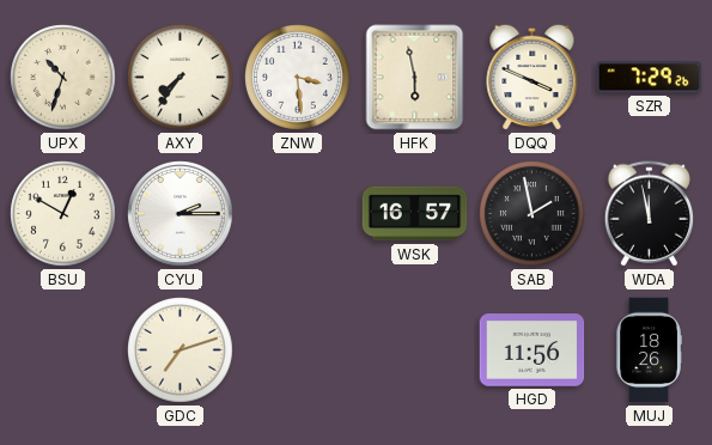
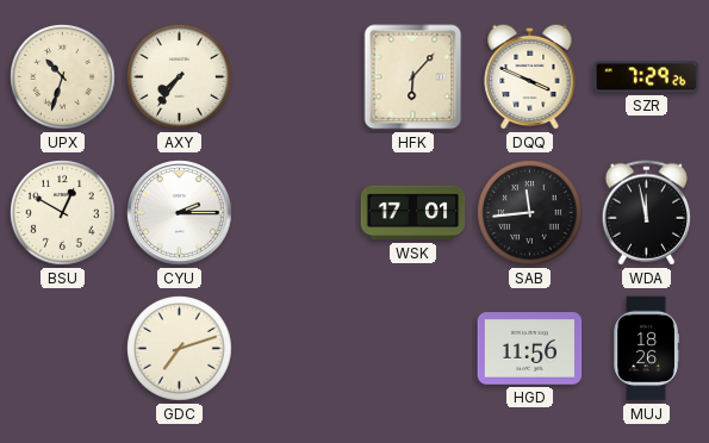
ZNW: 3:29 -> none (298, 78)
HFK: 5:58 -> 6:07 (413, 77)
WSK: 16:57 -> 17:01 (413, 213)
SAB: 1:58 -> 11:44 (530, 213)
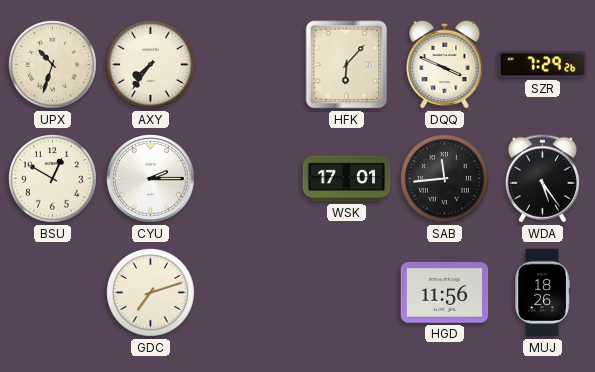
WDA: 11:58 -> 5:24 (542, 179)
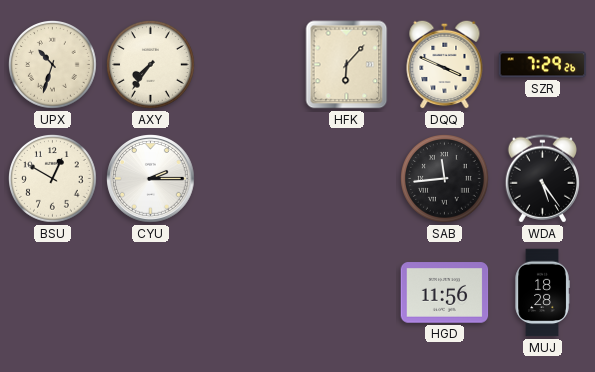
WSK: 17:01 -> none (347, 179)
GDC: 7:12 -> none (151, 293)
MUJ: 18:26 -> 18:28 (542, 293)
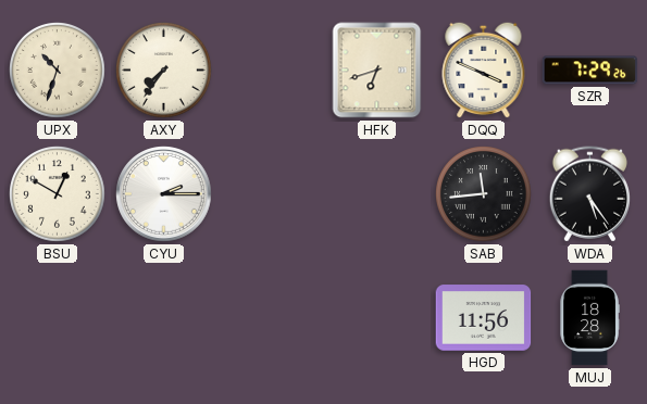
HFK: 6:07 -> 6:42 (377, 71)
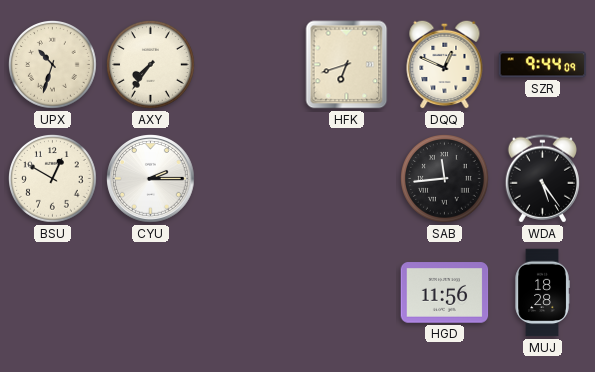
DQQ: 3:49 -> 12:49 (445, 64)
SZR: 7:29 -> 9:44 (543, 65)
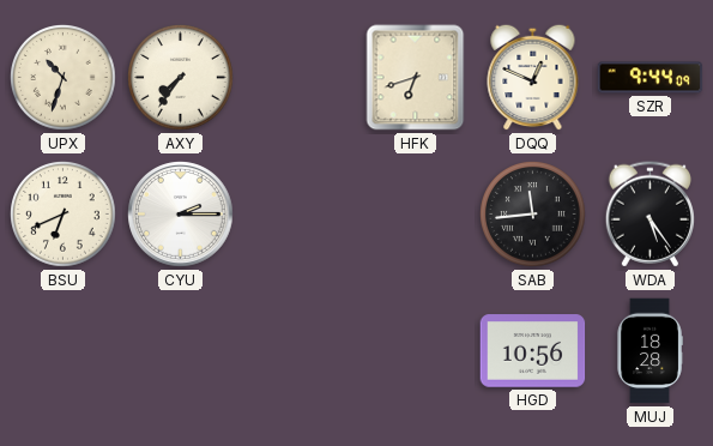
BSU: 12:50 -> 6:41 (64, 215)
HGD: 11:56 -> 10:56 (533, 351)
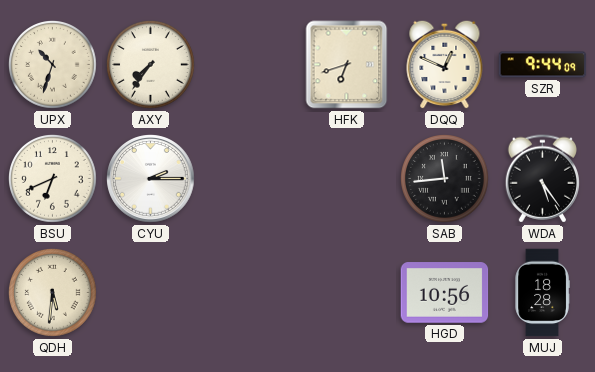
QDH: none -> 5:31 (53, 293)
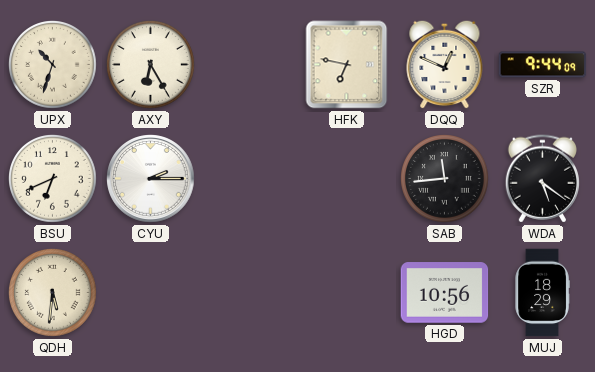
AXY: 7:36 -> 6:25 (151, 65)
HFK: 6:42 -> 6:47 (347, 65)
WDA: 5:24 -> 5:21 (542, 179)
MUJ: 18:28 -> 18:29 (542, 293)
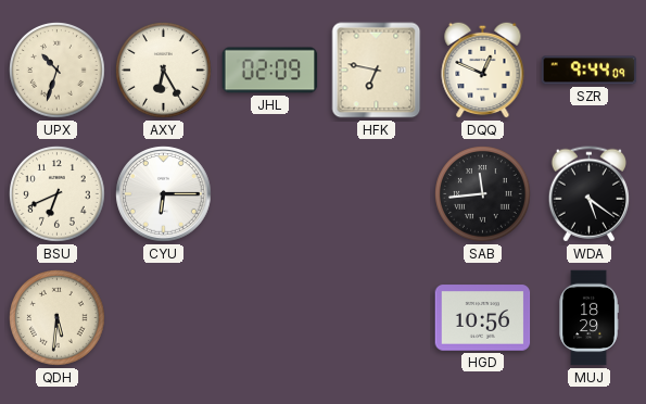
JHL: none -> 02:09 (270, 71)
CYU: 2:15 -> 6:15 (164, 194)
